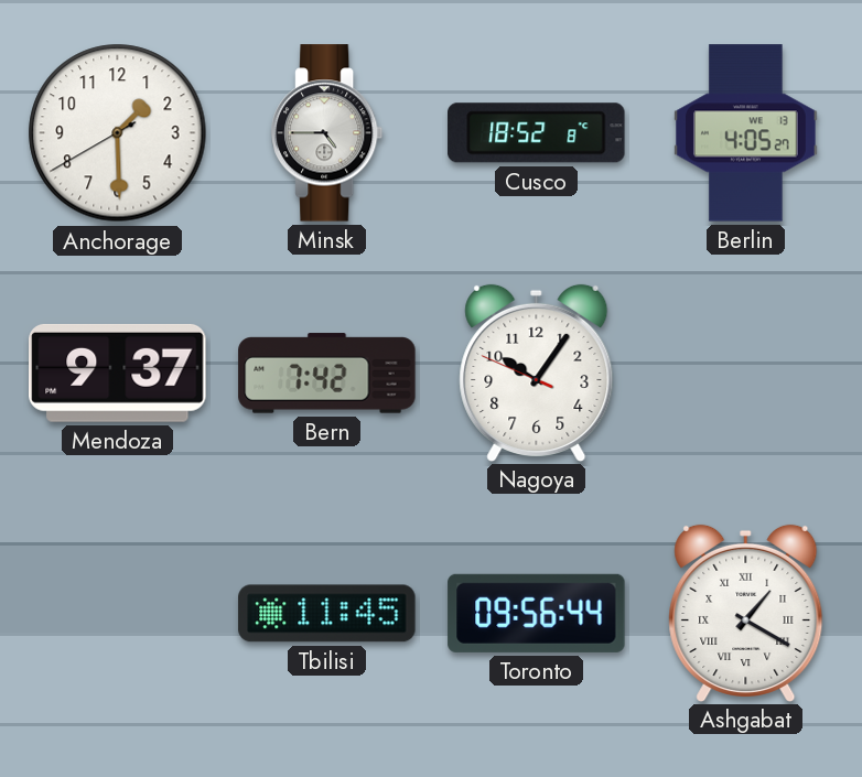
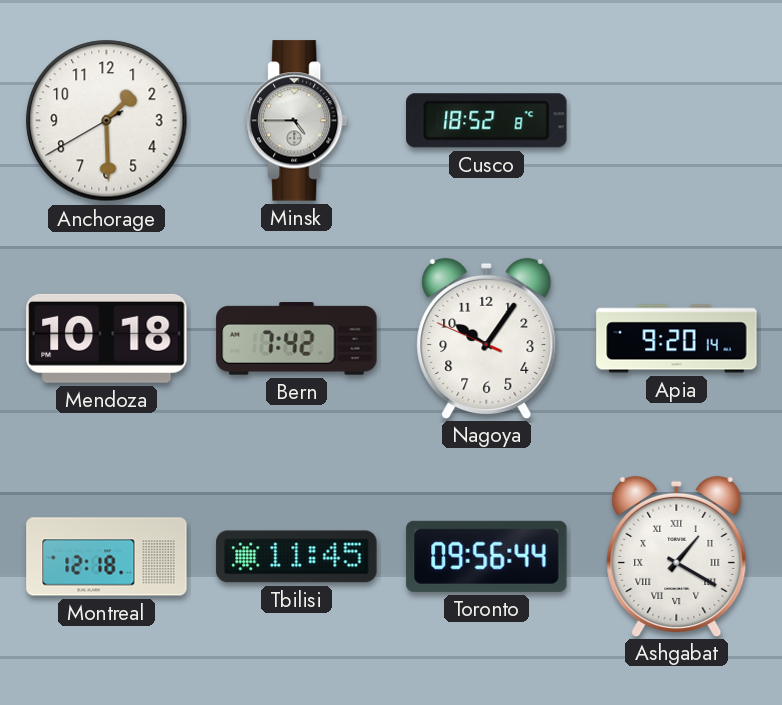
Berlin: 4:05 -> none (746, 133)
Mendoza: 9:37 -> 10:18 (107, 338)
Apia: none -> 9:20 (677, 339)
Montreal: none -> 12:18 (107, 557)
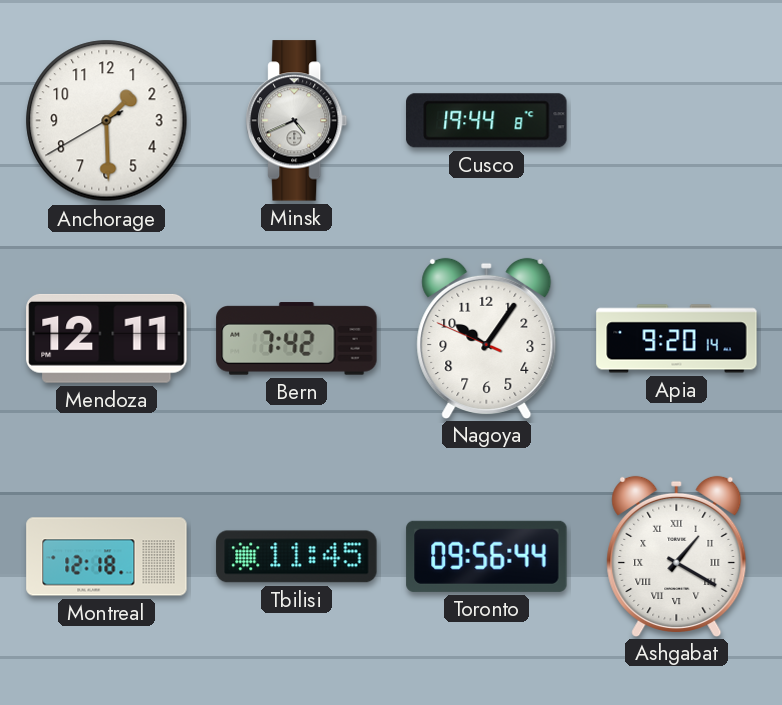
Minsk: 4:45 -> 4:41 (297, 121)
Cusco: 18:52 -> 19:44 (487, 121)
Mendoza: 10:18 -> 12:11 (107, 338)
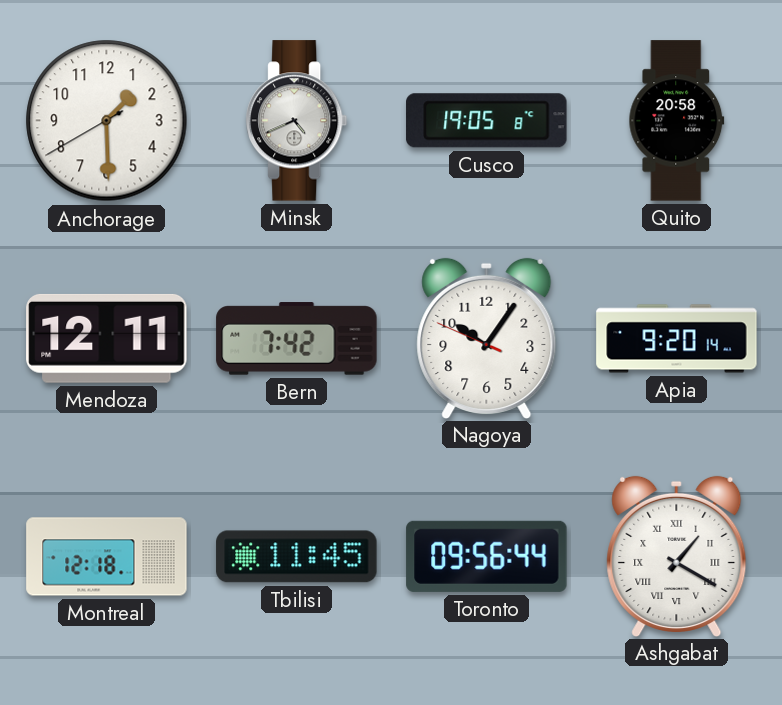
Cusco: 19:44 -> 19:05 (487, 121)
Quito: none -> 20:58 (677, 121)
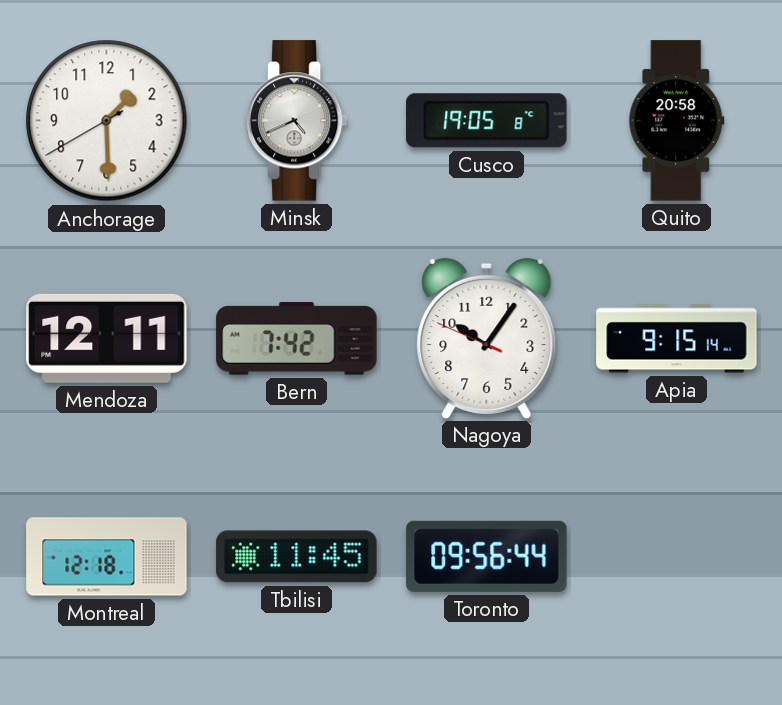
Apia: 9:20 -> 9:15 (677, 339)
Ashgabat: 1:20 -> none (677, 556)
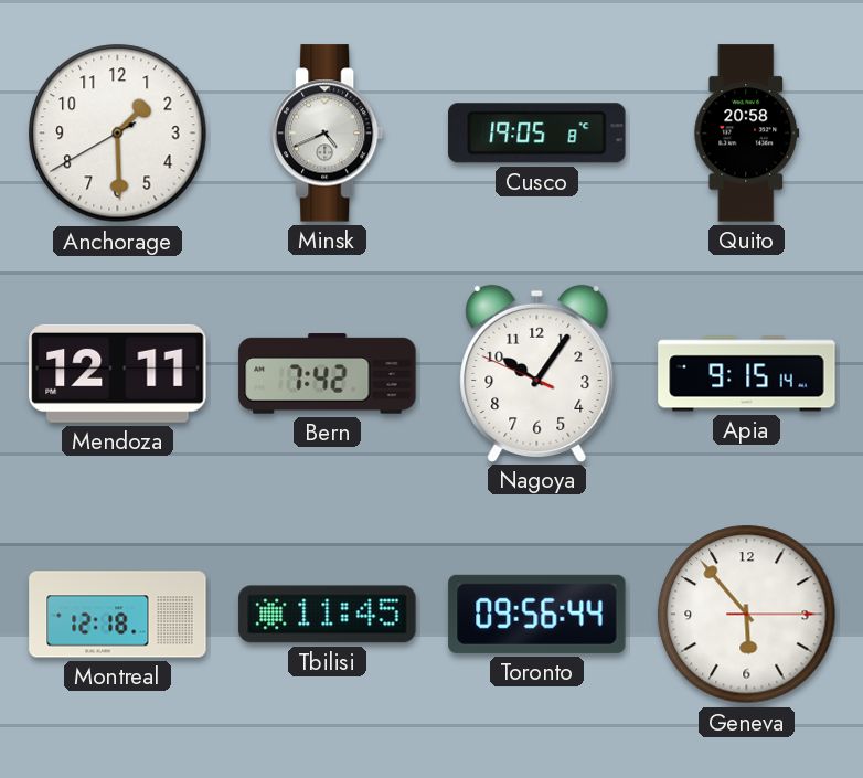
Geneva: none -> 5:53 (747, 615)
